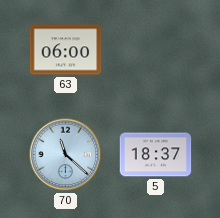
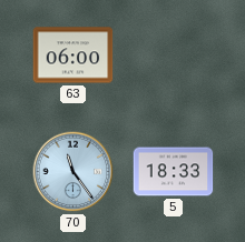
70: 11:22 -> 11:24 (73, 172)
5: 18:37 -> 18:33 (174, 172)
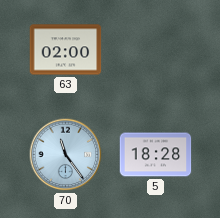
63: 06:00 -> 02:00 (66, 50)
5: 18:33 -> 18:28 (156, 155)
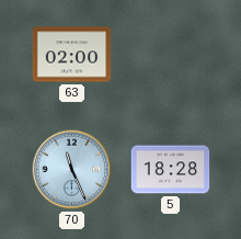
70: 11:24 -> 11:26 (72, 170)
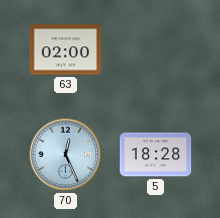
70: 11:26 -> 12:26 (66, 155)
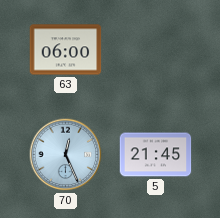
63: 02:00 -> 06:00 (66, 50)
5: 18:28 -> 21:45 (156, 155)
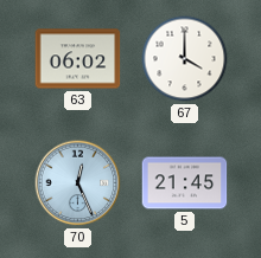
63: 06:00 -> 06:02 (78, 59)
67: none -> 4:00 (185, 59)
